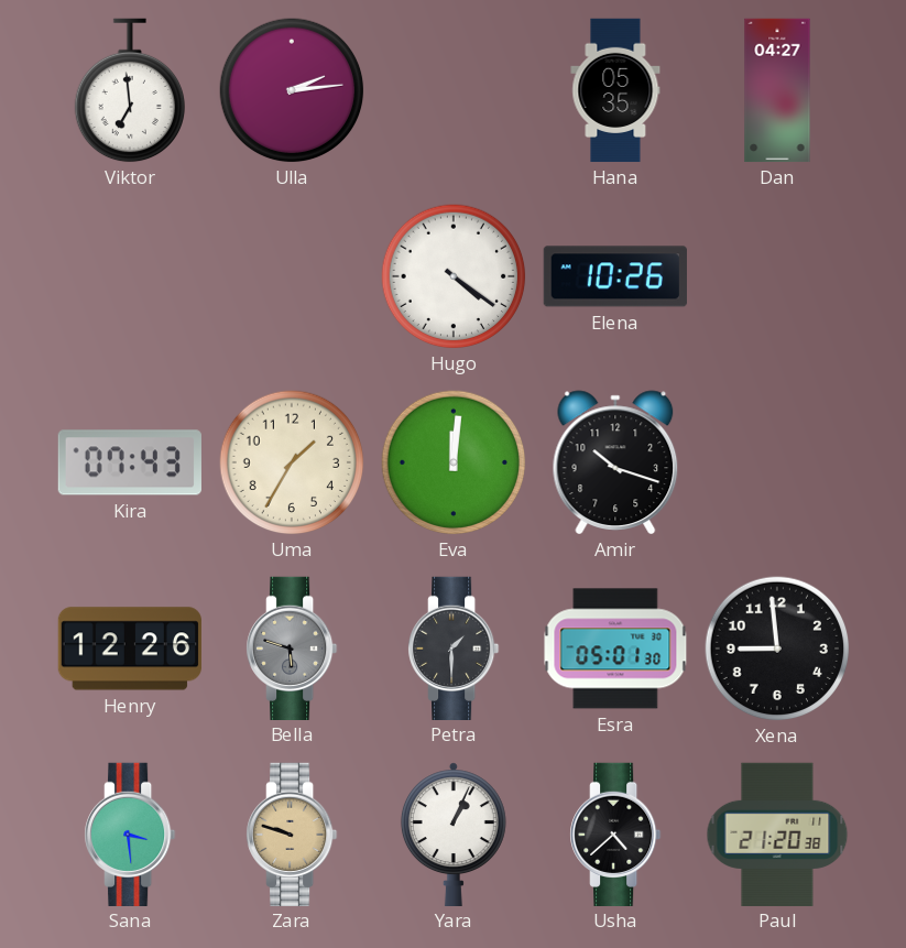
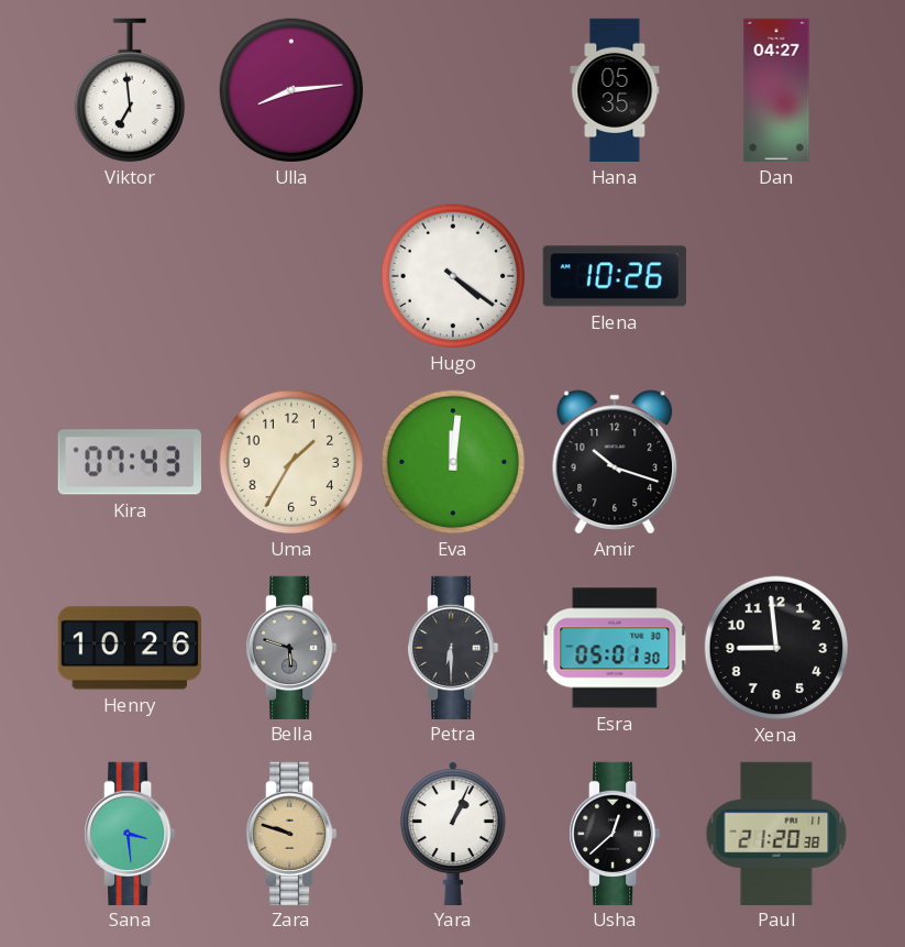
Ulla: 2:14 -> 8:14 (291, 90)
Henry: 12:26 -> 10:26 (130, 648)
Petra: 1:30 -> 6:30 (453, 647)
Usha: 4:38 -> 12:38 (615, 833)
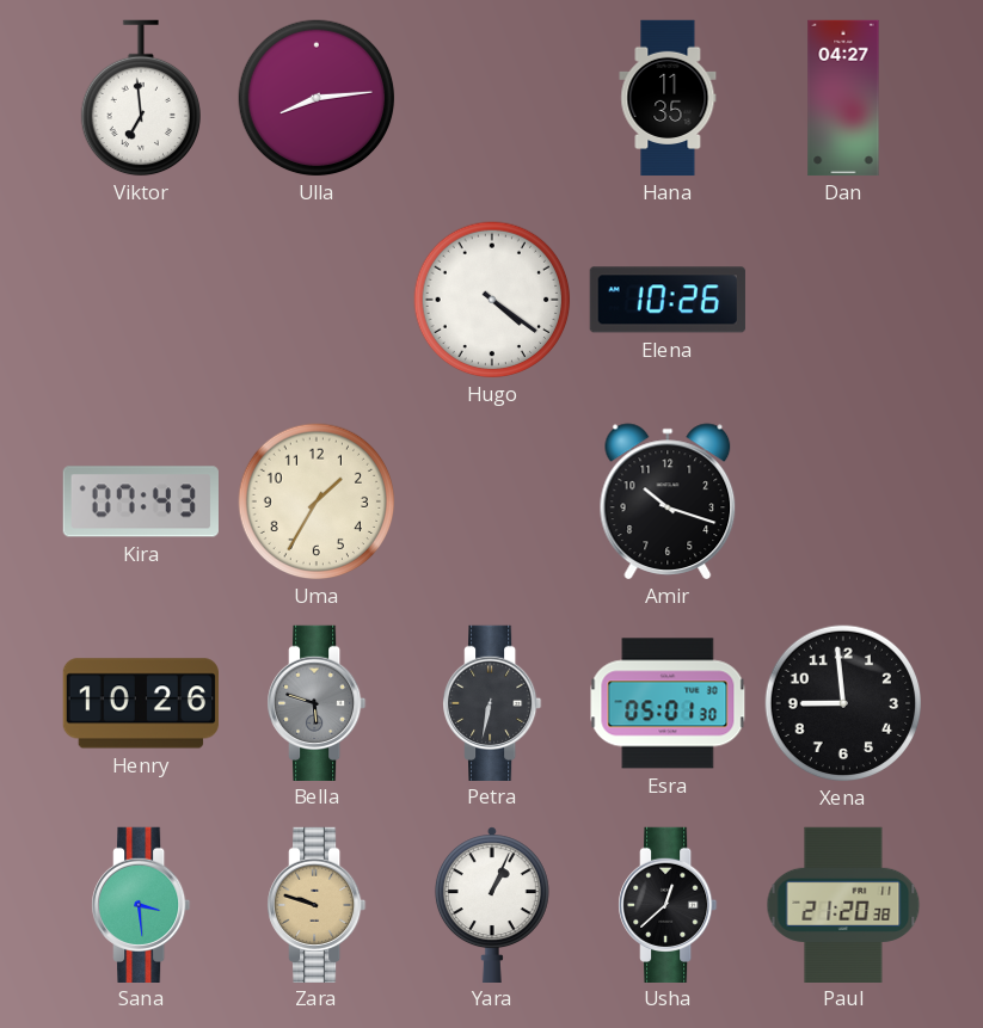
Hana: 05:35 -> 11:35 (668, 98)
Eva: 12:01 -> none (453, 462)
Petra: 6:30 -> 6:32 (492, 702)
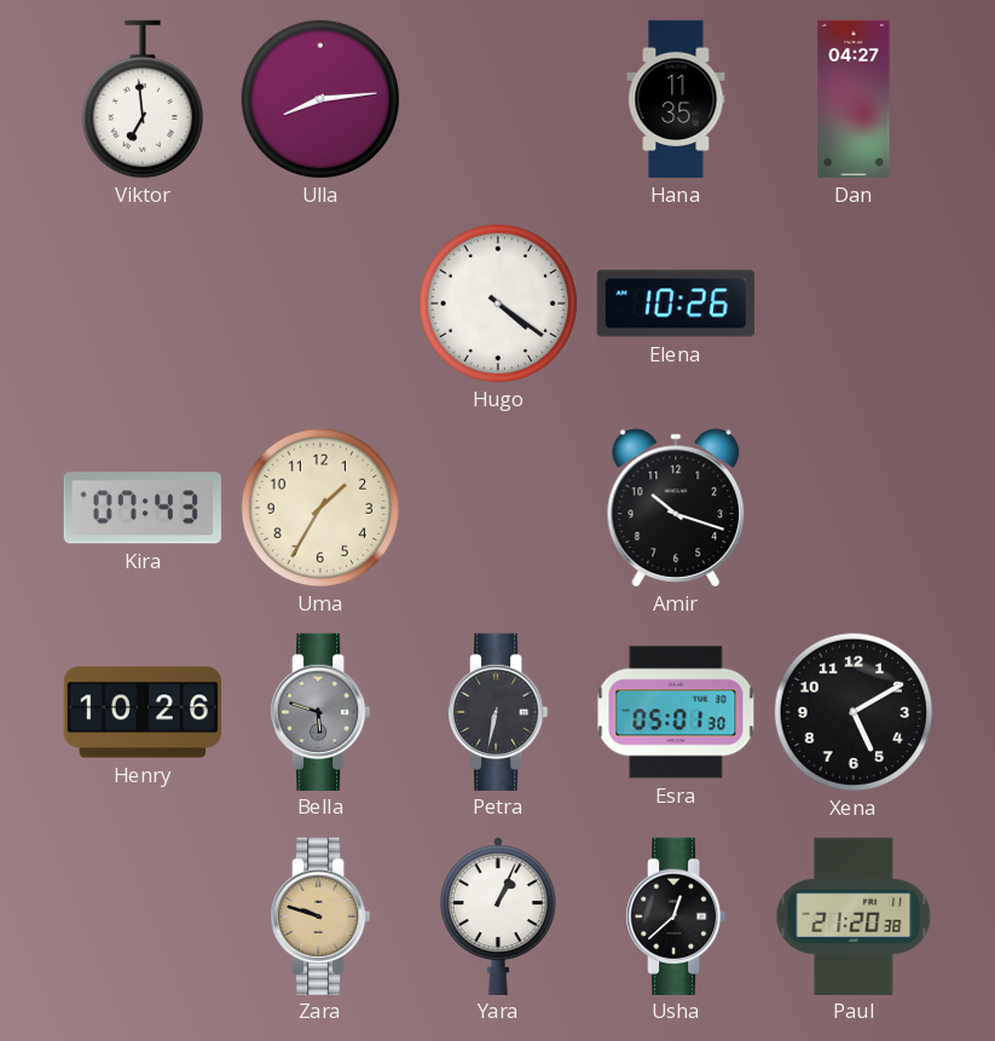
Xena: 8:59 -> 5:10 (854, 712)
Sana: 3:29 -> none (141, 904)
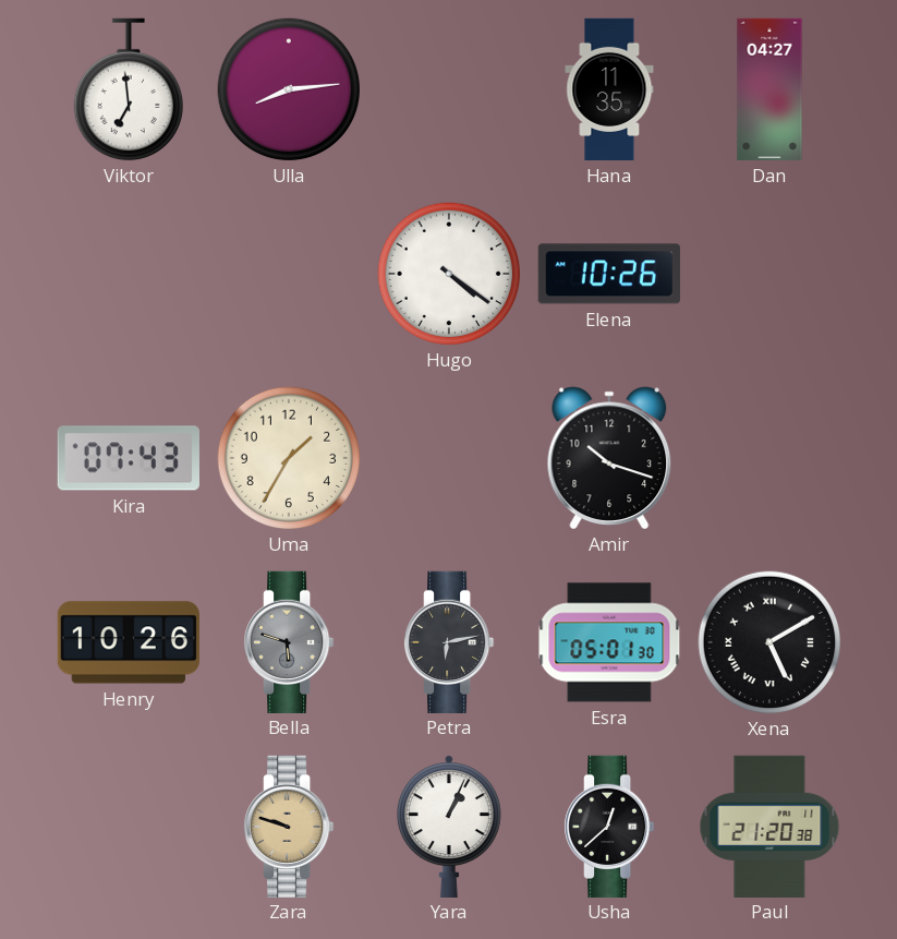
Petra: 6:32 -> 6:13 (449, 641)
Xena numerals: Arabic -> Roman (769, 642)
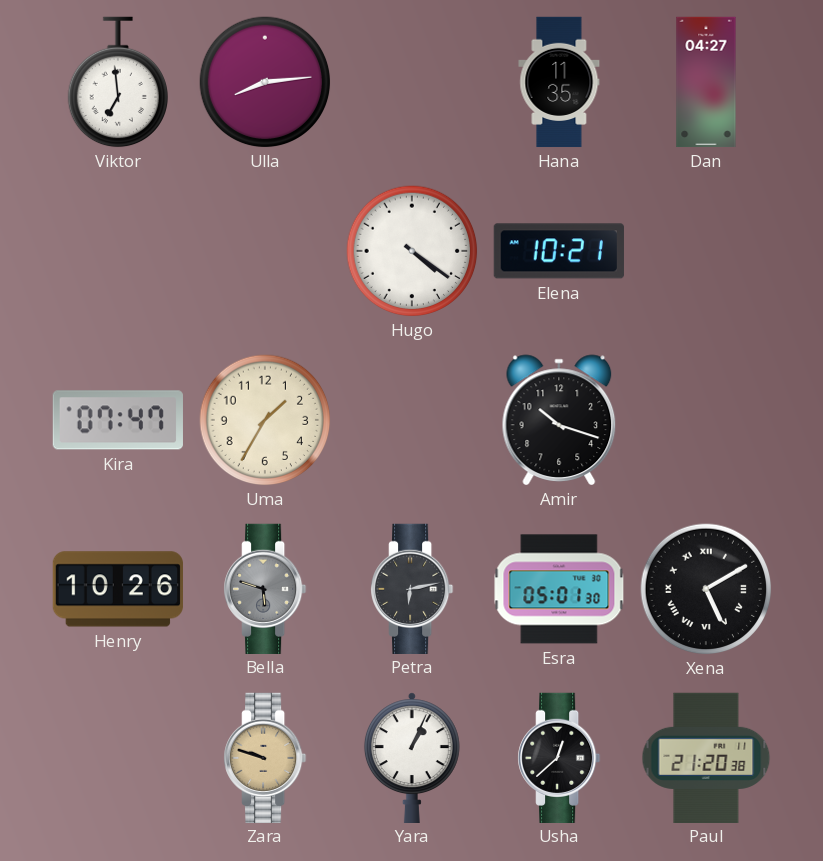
Elena: 10:26 -> 10:21 (559, 251)
Kira: 07:43 -> 07:47 (118, 420)
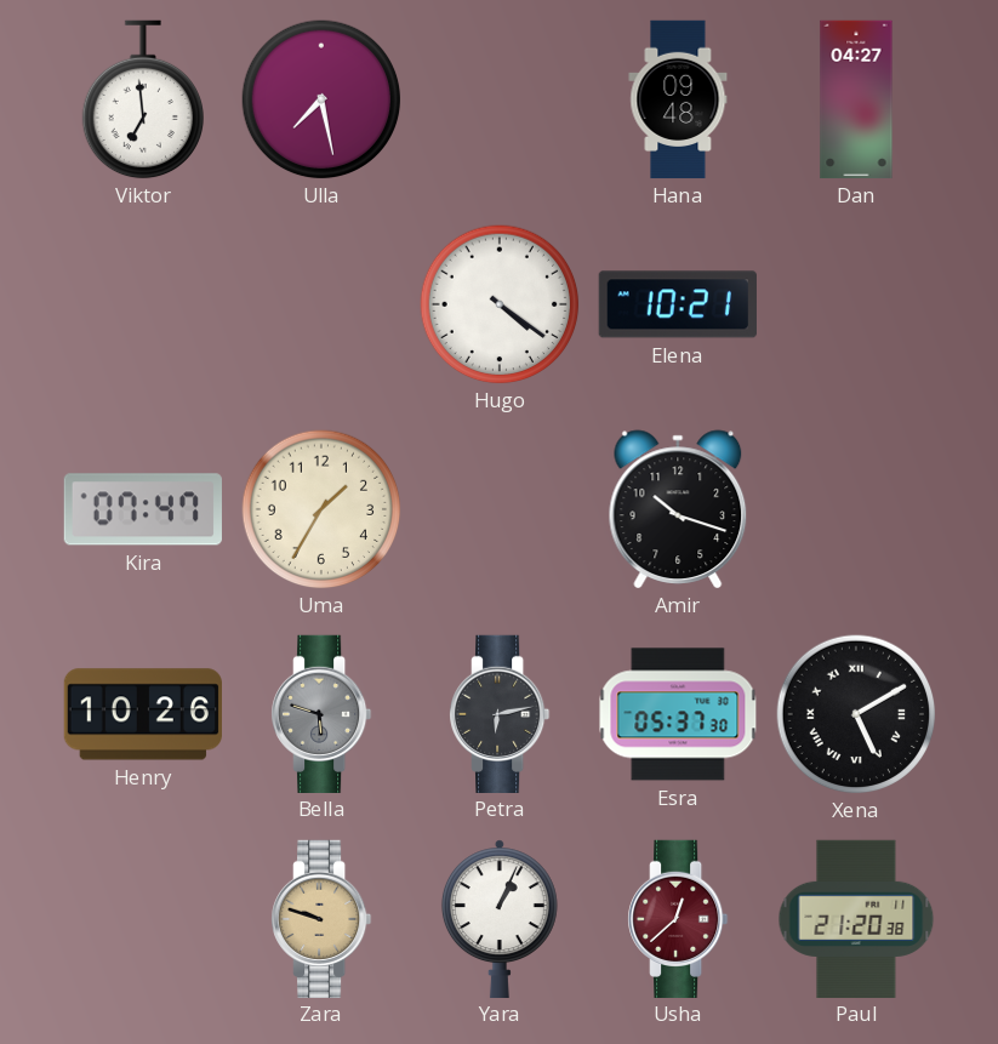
Ulla: 8:14 -> 7:28 (321, 99)
Hana: 11:35 -> 09:48 (678, 99)
Esra: 05:01 -> 05:37 (678, 714)
Usha dial: black -> burgundy (678, 918)
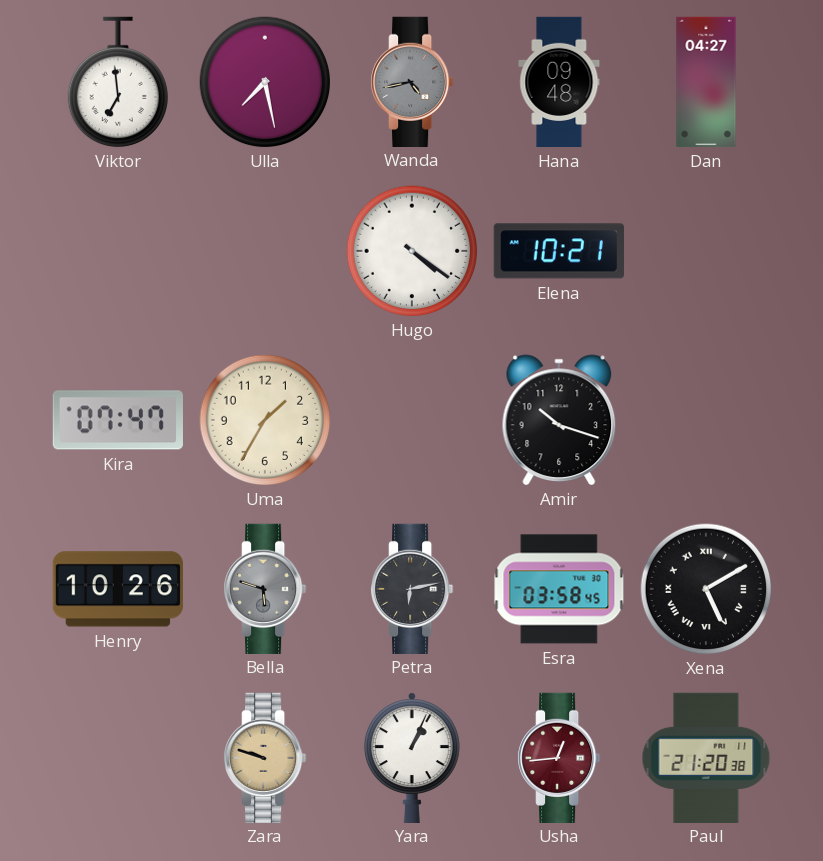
Wanda: none -> 4:43 (412, 81)
Esra: 05:37 -> 03:58 (559, 589)
Usha: 12:38 -> 12:44 (559, 757)
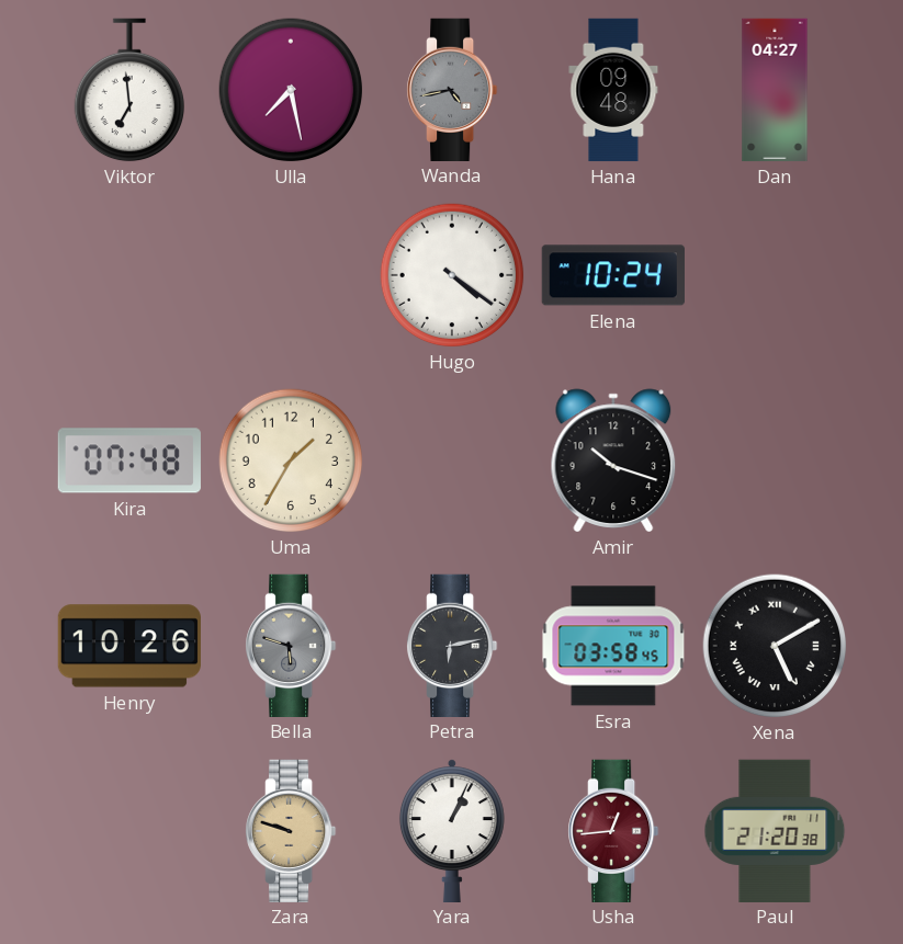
Elena: 10:21 -> 10:24 (613, 275)
Kira: 07:47 -> 07:48 (129, 460)
